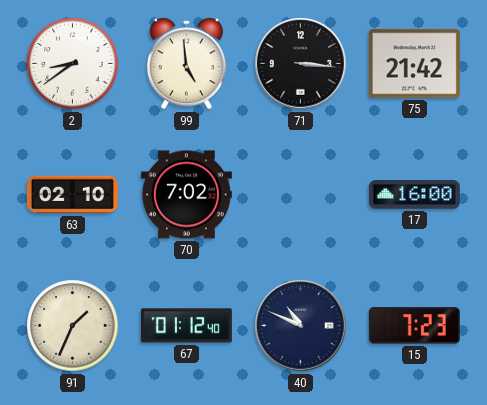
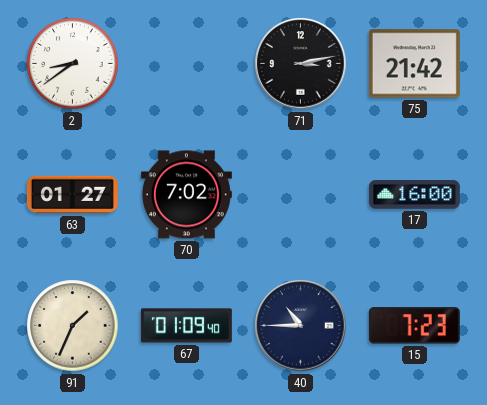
99: 4:59 -> none (186, 64)
71: 3:16 -> 3:13 (301, 64)
63: 02:10 -> 01:27 (72, 195)
67: 01:12 -> 01:09 (186, 326)
40: 10:49 -> 10:45 (301, 326)
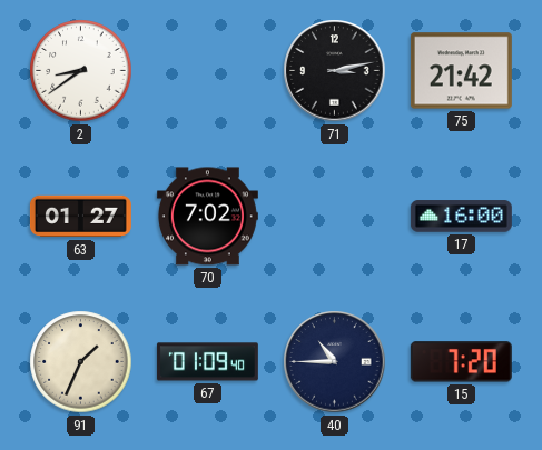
15: 7:23 -> 7:20 (461, 362)
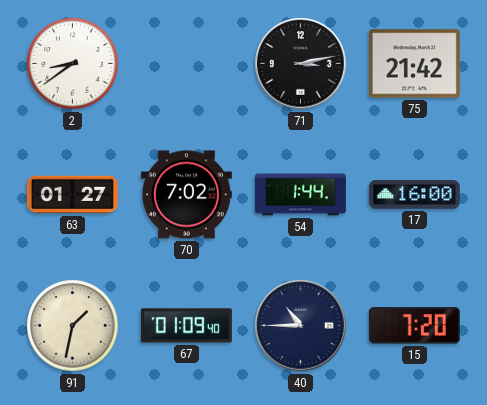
54: none -> 1:44 (300, 195)
91: 1:34 -> 1:32 (73, 326)
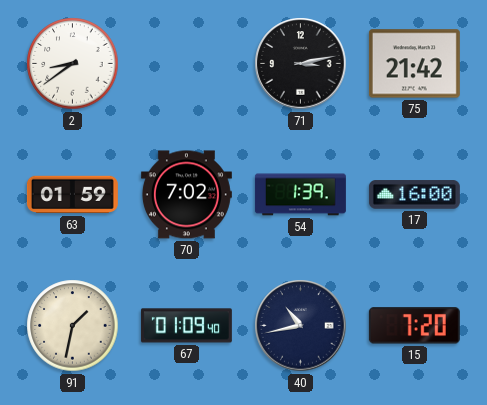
63: 01:27 -> 01:59 (72, 195)
54: 1:44 -> 1:39 (300, 195)
40: 10:45 -> 10:43 (301, 326)
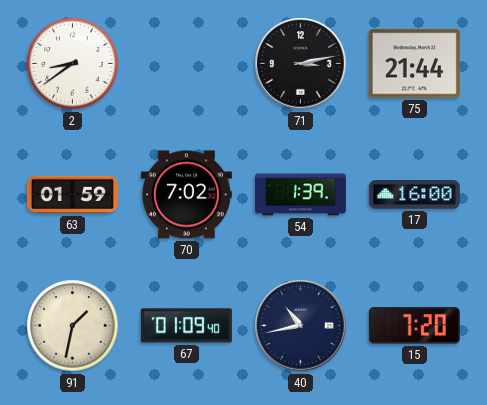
75: 21:42 -> 21:44 (414, 64)
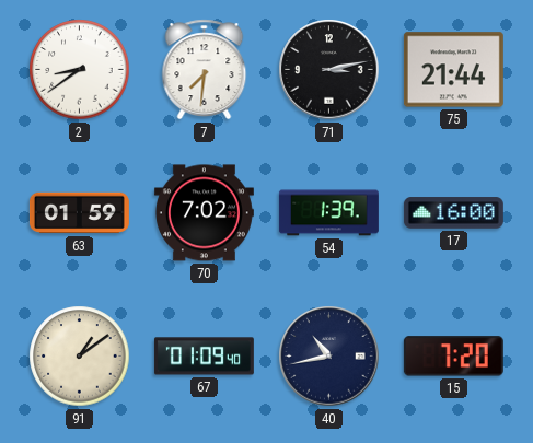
7: none -> 7:31 (205, 70)
91: 1:32 -> 1:09 (80, 357)
